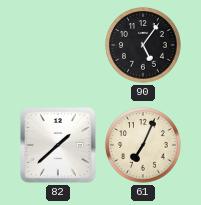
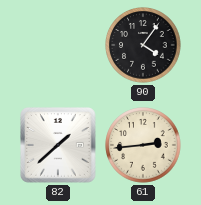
90: 5:06 -> 4:06 (143, 45)
61: 7:04 -> 2:44 (143, 145)
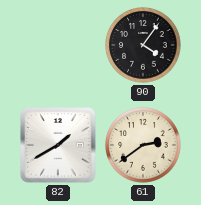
82: 1:38 -> 1:40 (58, 145)
61: 2:44 -> 2:39 (143, 145)
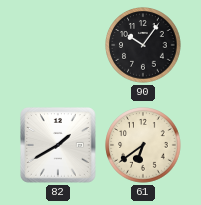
90: 4:06 -> 10:06 (143, 45)
61: 2:39 -> 6:39 (143, 145)
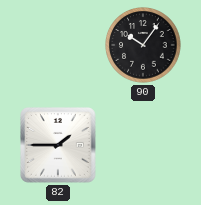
82: 1:40 -> 1:45 (58, 145)
61: 6:39 -> none (143, 145)
